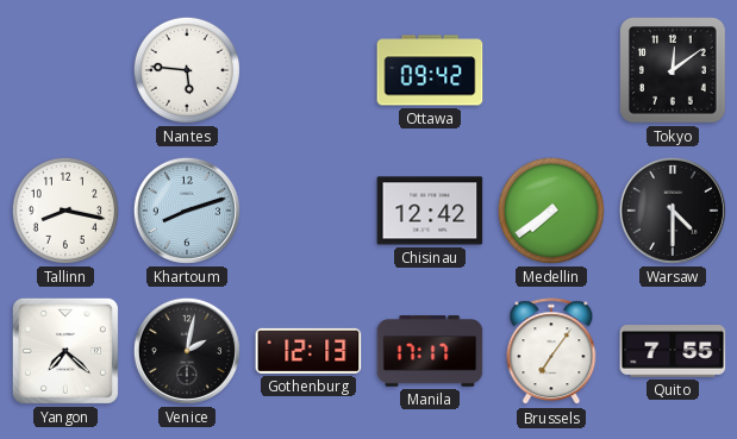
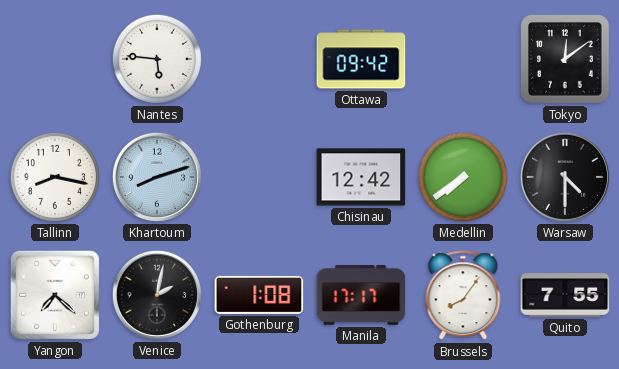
Gothenburg: 12:13 -> 1:08 (259, 295)
Brussels: 7:06 -> 8:06 (463, 296)
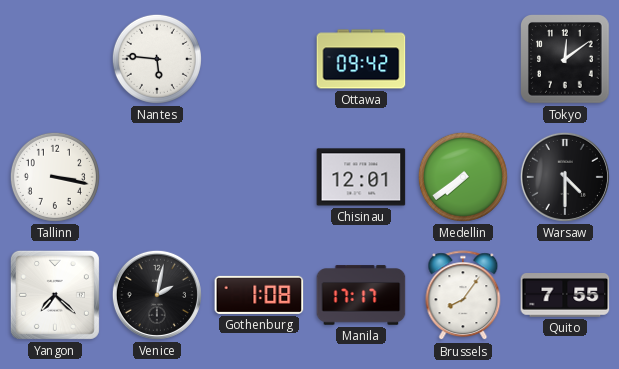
Tallinn: 8:17 -> 3:17 (55, 177)
Khartoum: 8:12 -> none (157, 177)
Chisinau: 12:42 -> 12:01 (361, 177)
